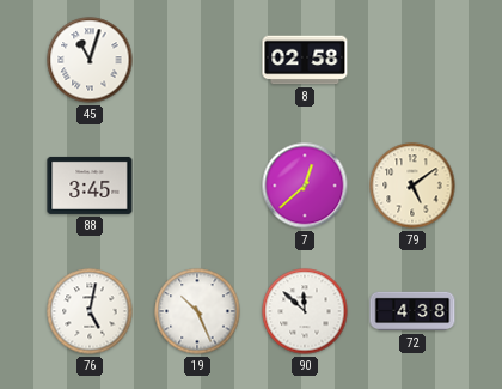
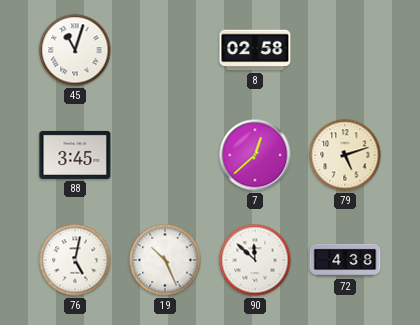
79: 5:09 -> 5:12 (345, 155)
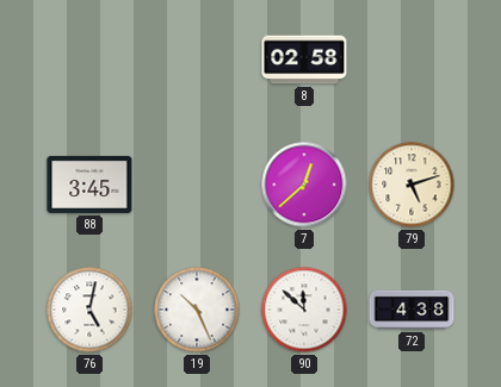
45: 11:03 -> none (75, 50)
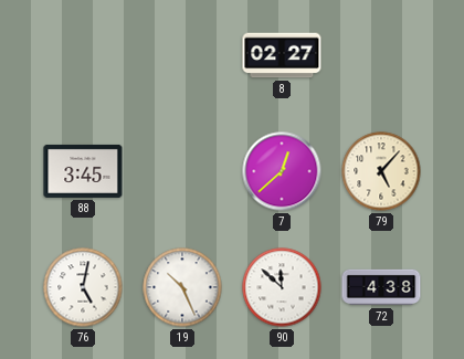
8: 02:58 -> 02:27 (282, 55)
79: 5:12 -> 5:07 (381, 171)
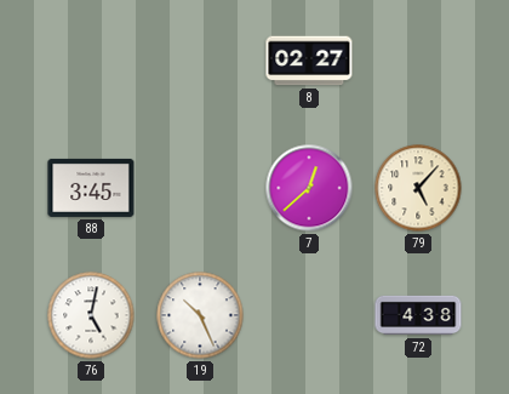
90: 11:52 -> none (282, 287)
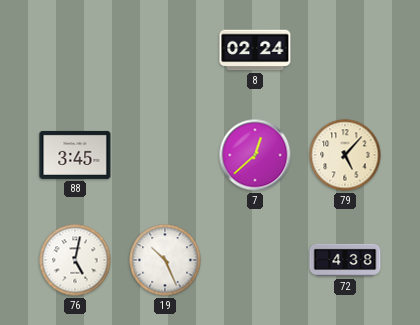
8: 02:27 -> 02:24 (255, 50)
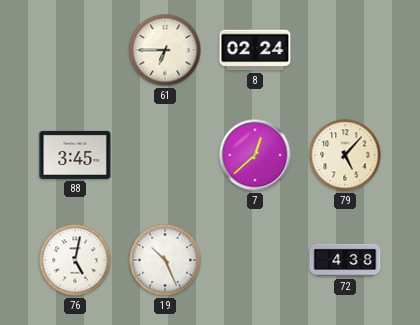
61: none -> 6:45 (165, 50)
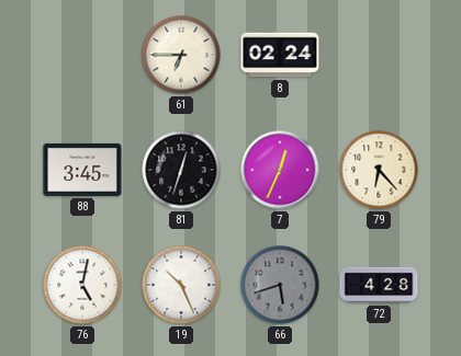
81: none -> 12:33 (181, 170)
7: 12:38 -> 12:34 (280, 170)
79: 5:07 -> 6:23 (379, 170)
66: none -> 5:42 (280, 285)
72: 4:38 -> 4:28 (379, 285)
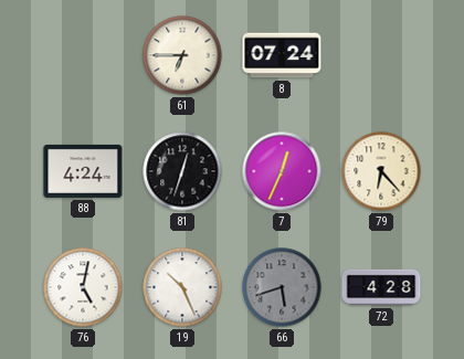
8: 02:24 -> 07:24 (282, 55)
88: 3:45 -> 4:24 (83, 171)
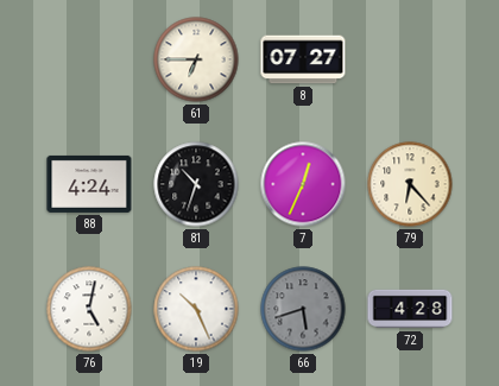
8: 07:24 -> 07:27 (303, 59)
81: 12:33 -> 10:33 (196, 184)
